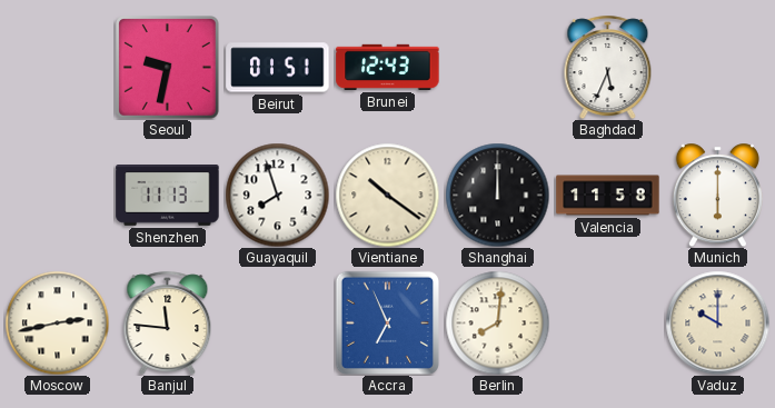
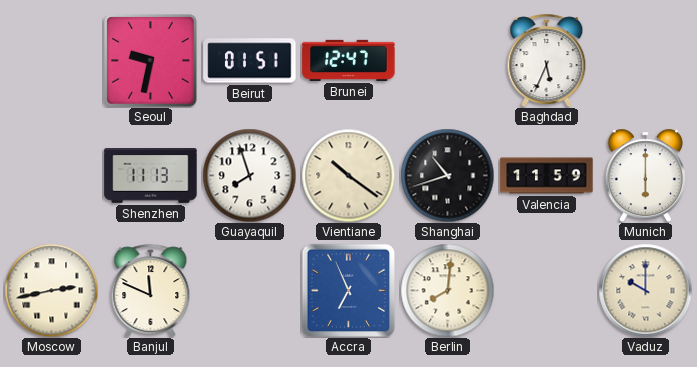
Brunei: 12:43 -> 12:47 (349, 60)
Shanghai: 12:00 -> 10:42 (447, 175)
Valencia: 11:58 -> 11:59 (547, 176)
Banjul: 11:46 -> 11:49 (151, 290)
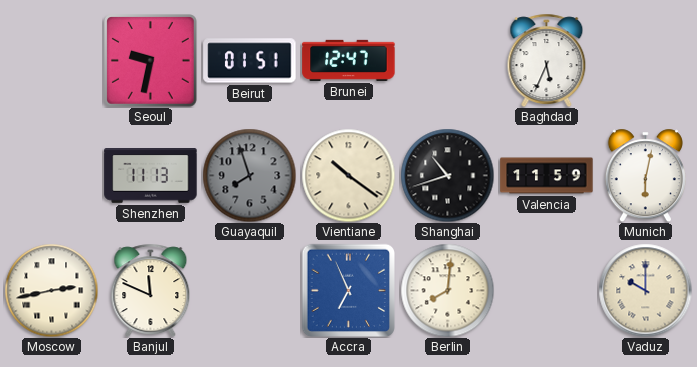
Guayaquil dial: white -> grey (249, 175)
Munich: 6:00 -> 6:02 (645, 175)
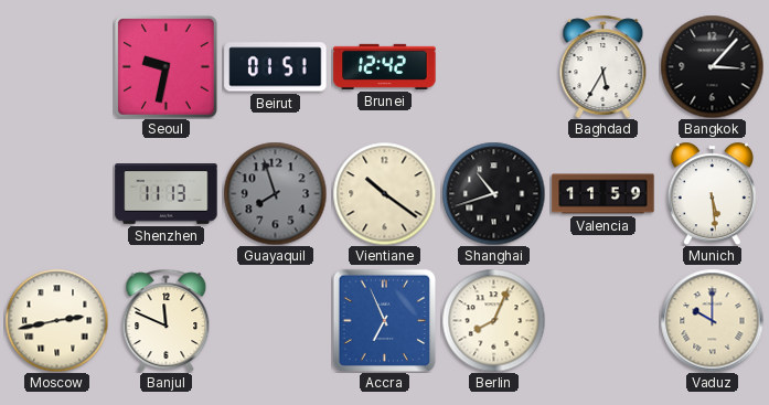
Brunei: 12:47 -> 12:42 (385, 66)
Baghdad: 5:34 -> 5:35 (604, 66)
Bangkok: none -> 3:07 (712, 66)
Munich: 6:02 -> 5:29 (712, 193)
Berlin: 8:01 -> 8:04 (493, 320)
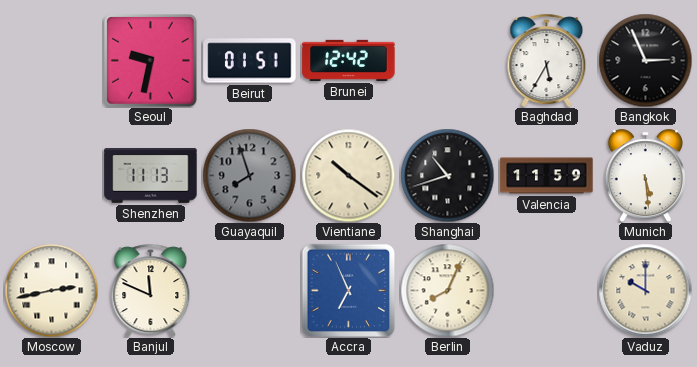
Bangkok: 3:07 -> 2:56 (645, 60)
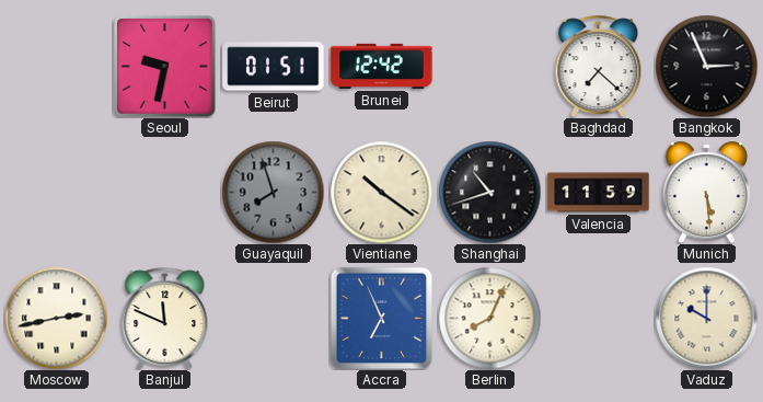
Baghdad: 5:35 -> 7:22 (599, 66)
Shenzhen: 11:13 -> none (151, 176)
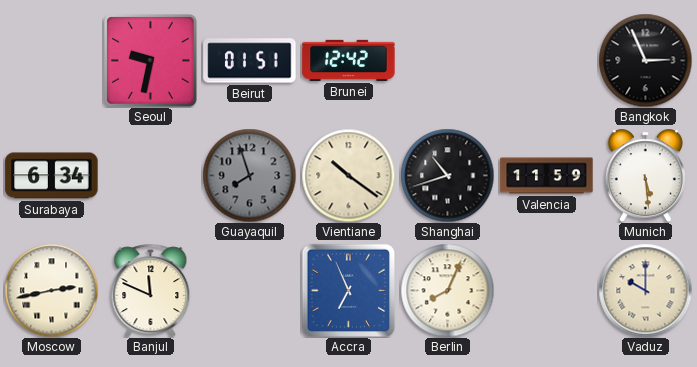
Baghdad: 7:22 -> none (599, 66)
Surabaya: none -> 6:34 (52, 176)
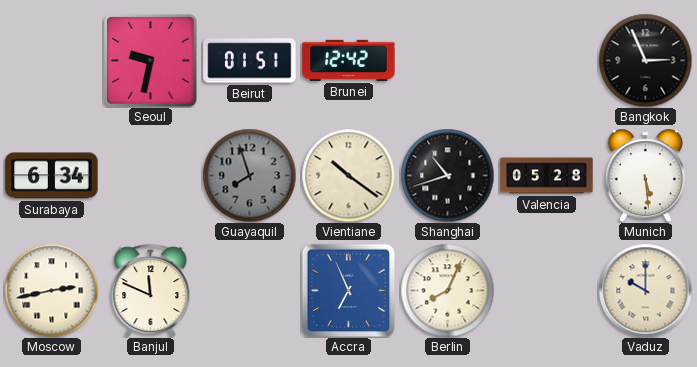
Valencia: 11:59 -> 05:28 (547, 176)
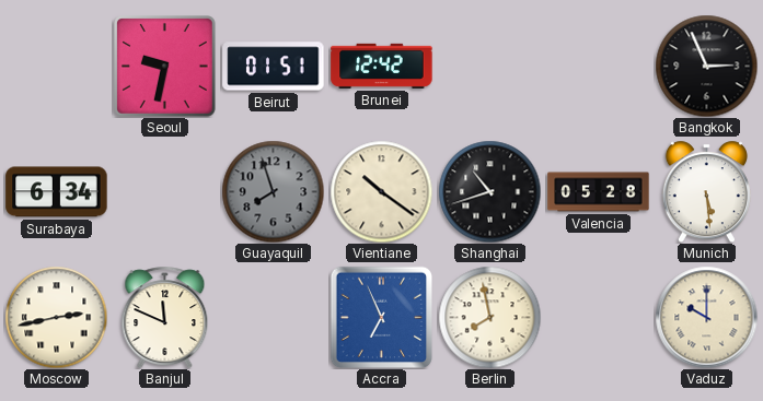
Berlin: 8:04 -> 7:58 (489, 317)
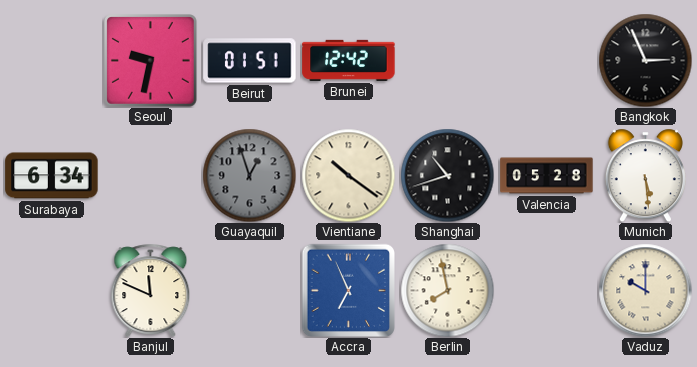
Guayaquil: 7:57 -> 12:57 (249, 175)
Moscow: 2:43 -> none (56, 317)
